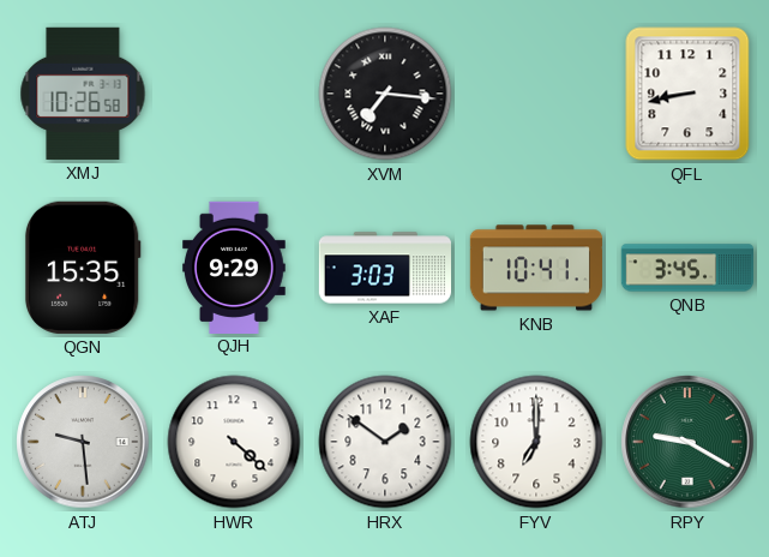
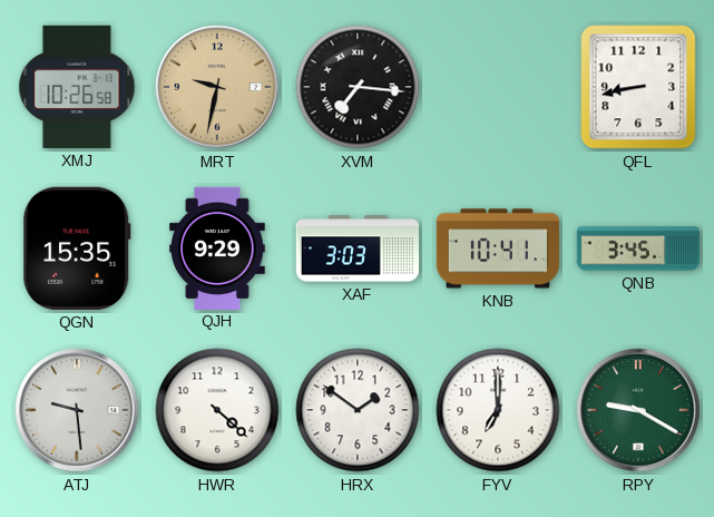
MRT: none -> 9:32 (217, 87)
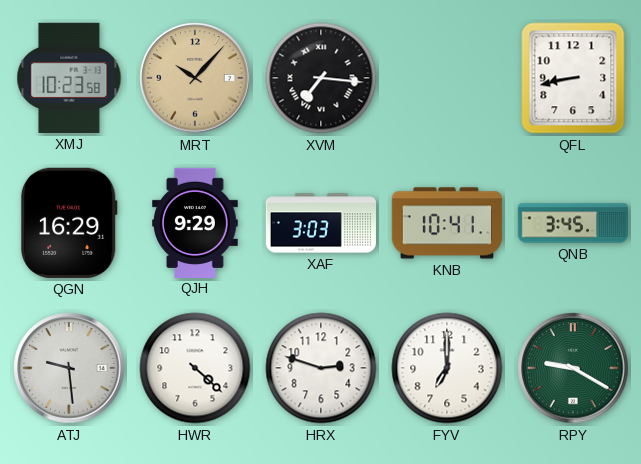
XMJ: 10:26 -> 10:23 (69, 78)
MRT: 9:32 -> 10:07 (195, 78)
QGN: 15:35 -> 16:29 (69, 223)
HRX: 1:51 -> 2:48 (321, 368)
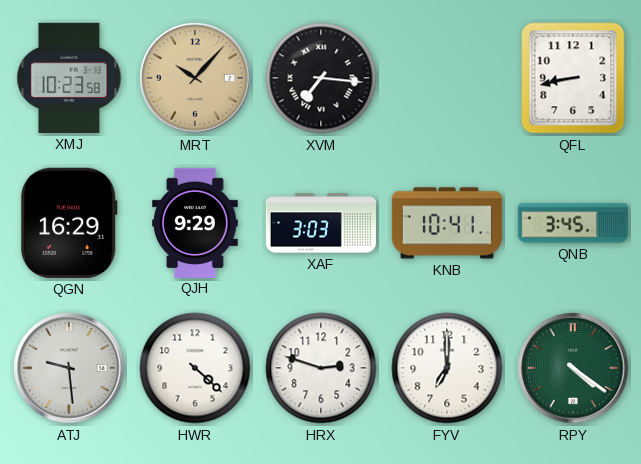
RPY: 9:20 -> 4:21 (573, 368)
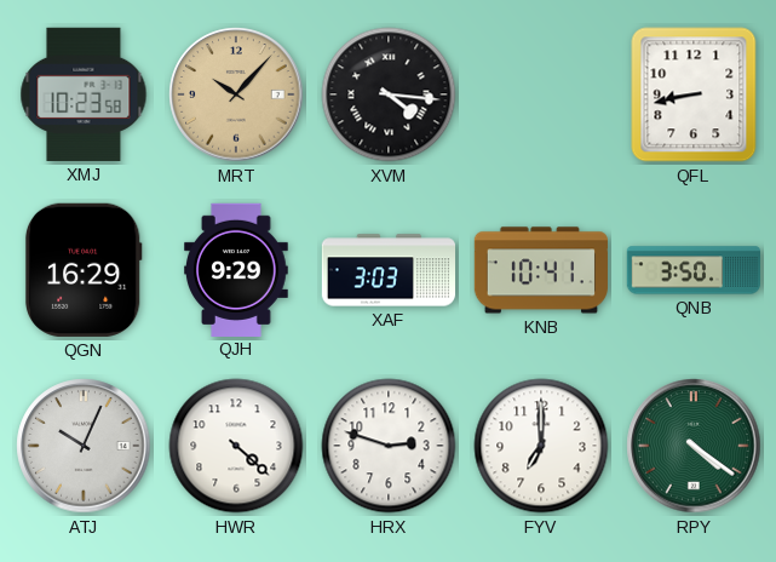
XVM: 7:16 -> 4:16 (389, 94)
QNB: 3:45 -> 3:50 (692, 270)
ATJ: 9:29 -> 10:04 (84, 446)
